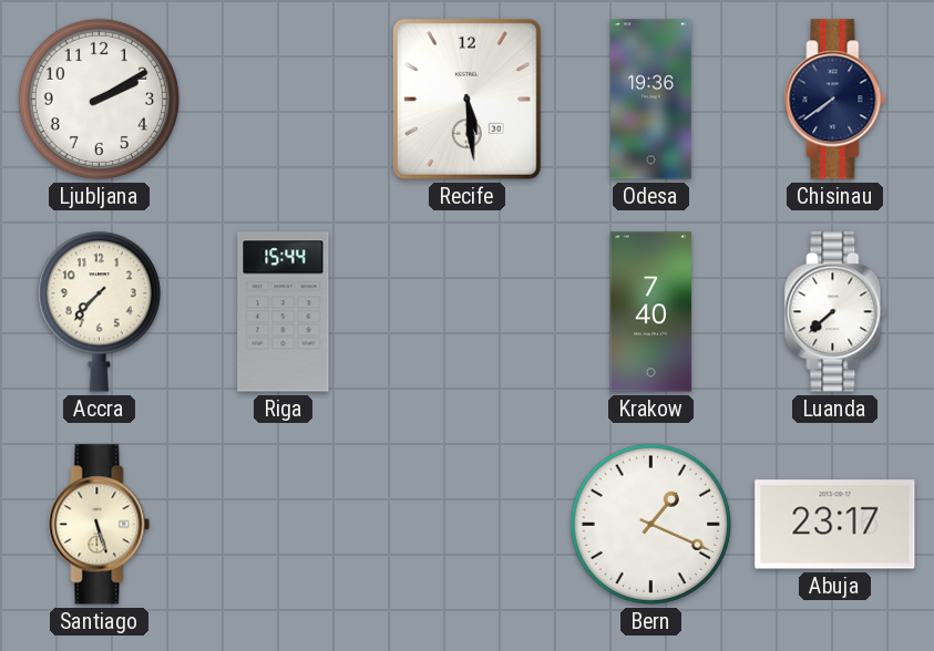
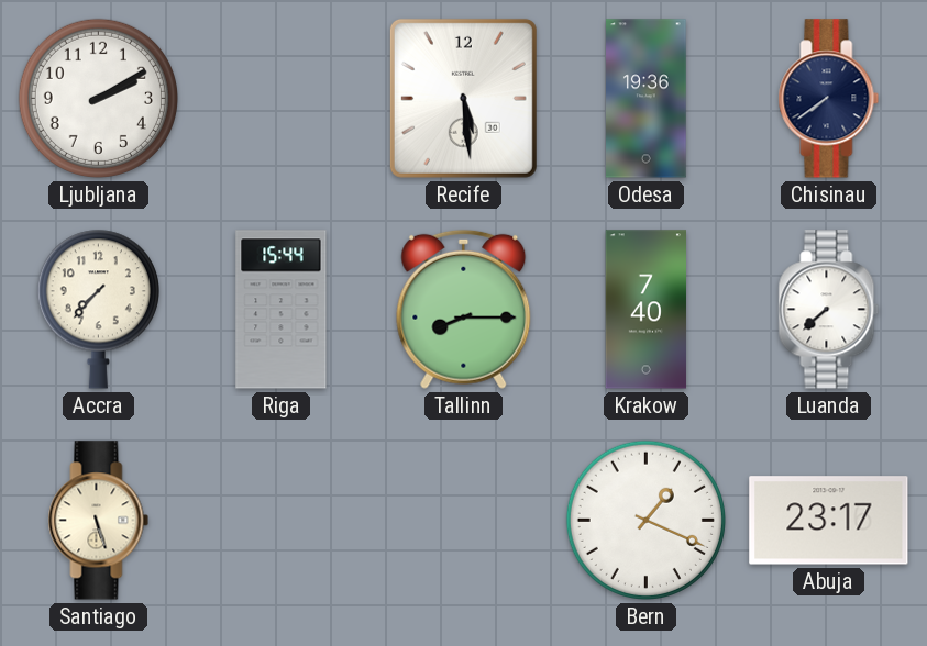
Tallinn: none -> 8:15 (464, 309)
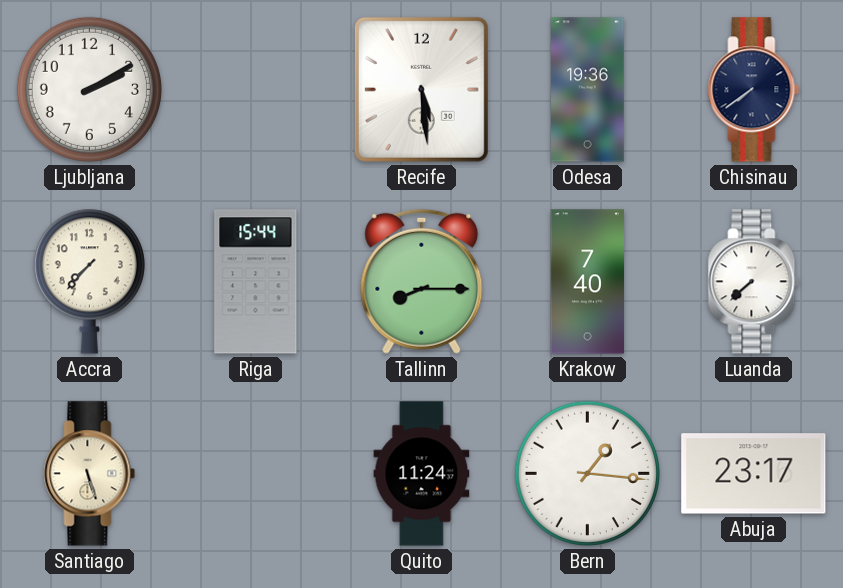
Quito: none -> 11:24 (422, 474)
Bern: 1:19 -> 1:16 (587, 473)
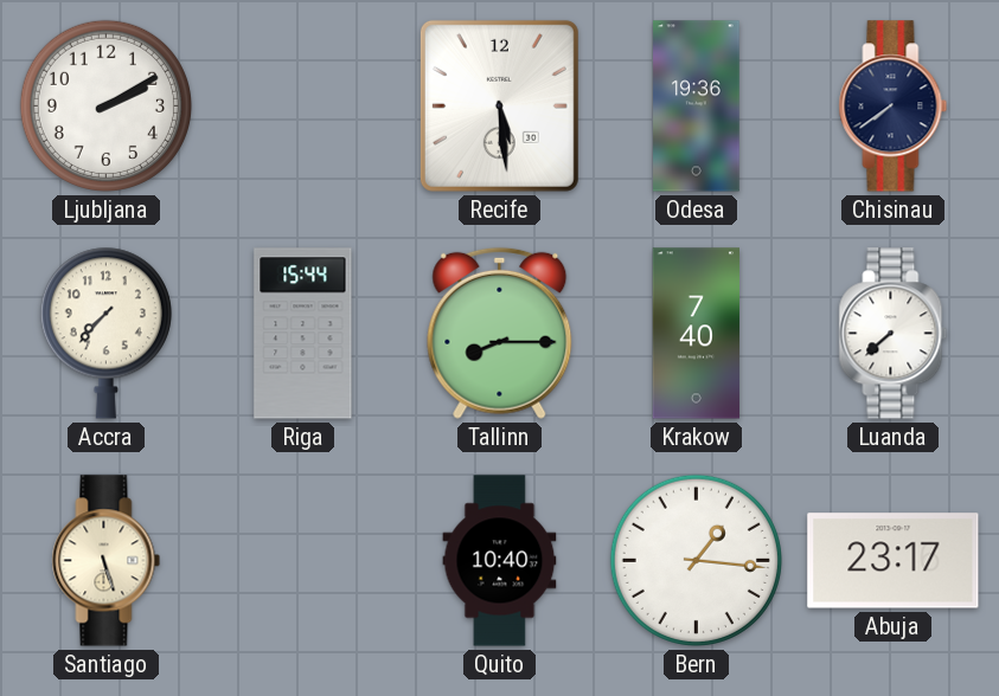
Quito: 11:24 -> 10:40 (500, 561)
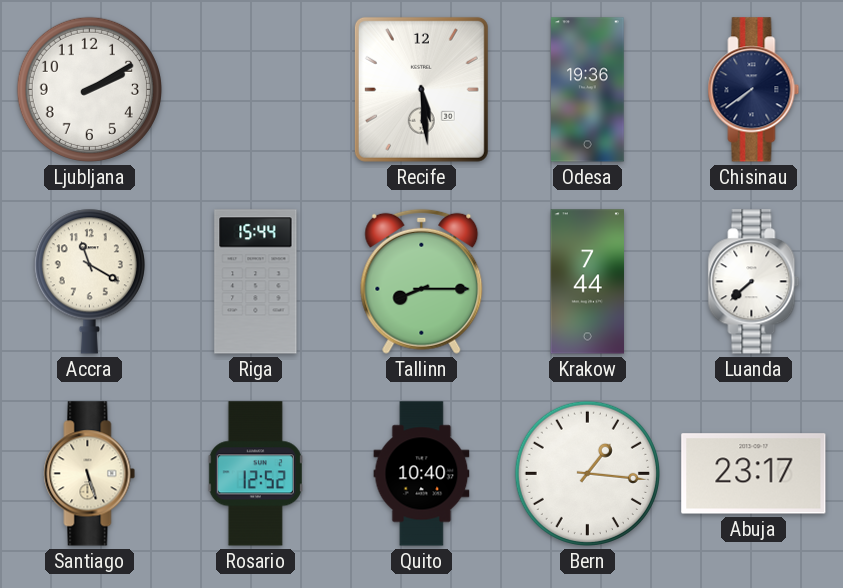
Accra: 7:37 -> 11:20 (89, 281)
Krakow: 7:40 -> 7:44 (587, 282)
Rosario: none -> 12:52 (255, 474)
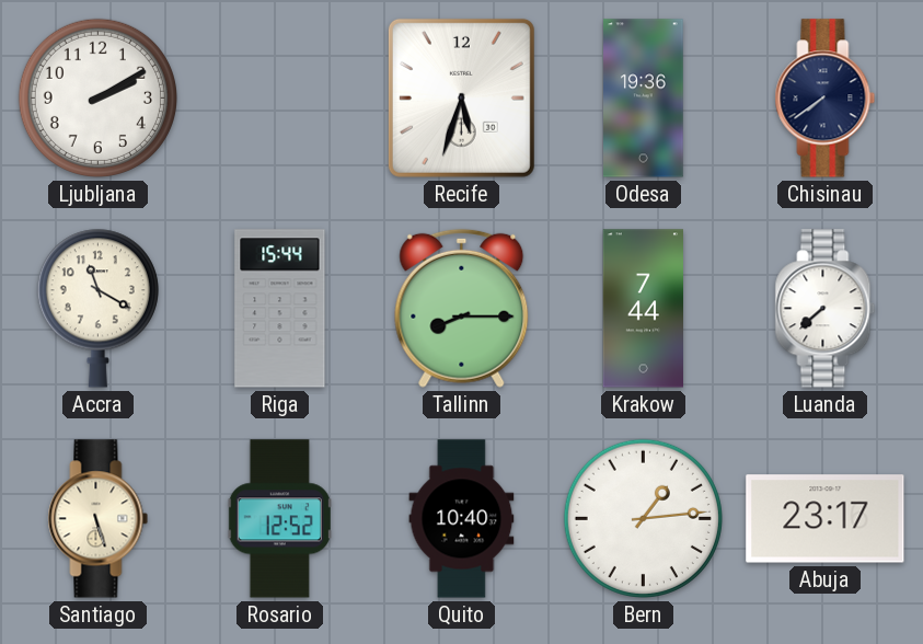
Recife: 5:29 -> 5:33 (461, 97)
Bern: 1:16 -> 1:14 (643, 518)
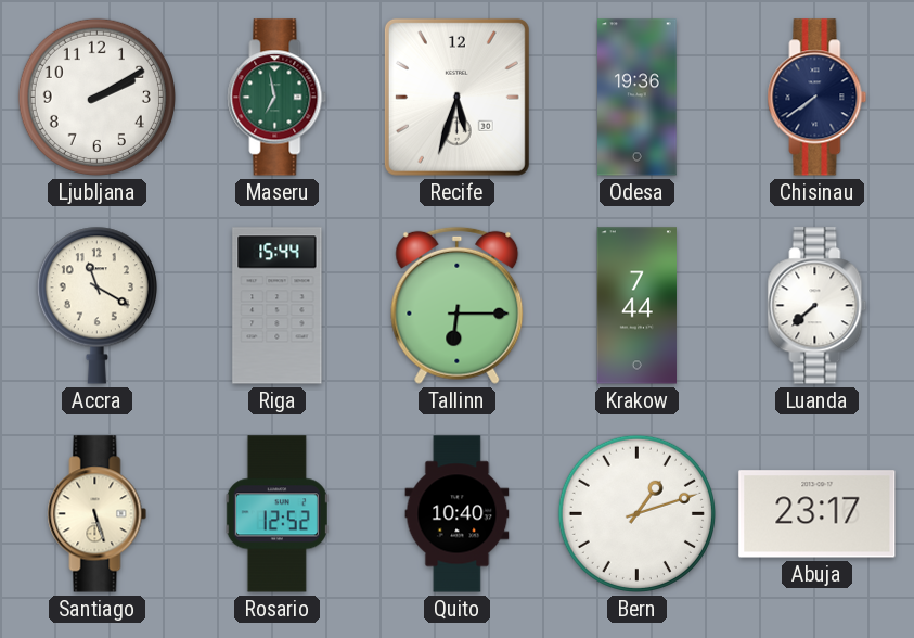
Maseru: none -> 6:58 (278, 98)
Tallinn: 8:15 -> 6:15 (458, 305)
Bern: 1:14 -> 1:12 (636, 513)
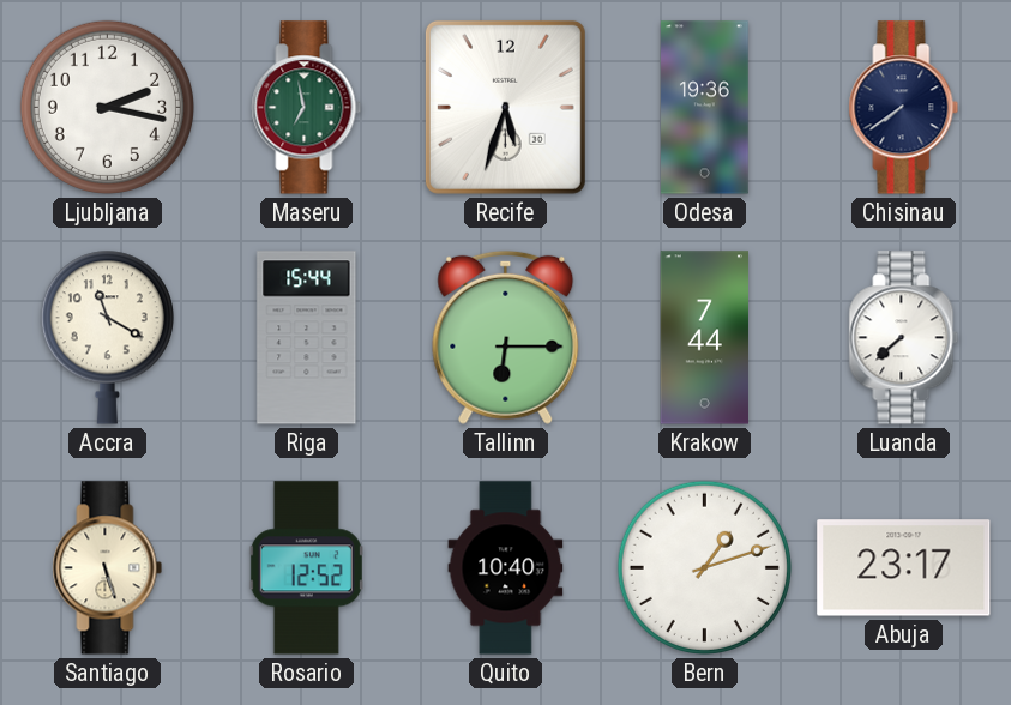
Ljubljana: 2:10 -> 2:17 (107, 107)
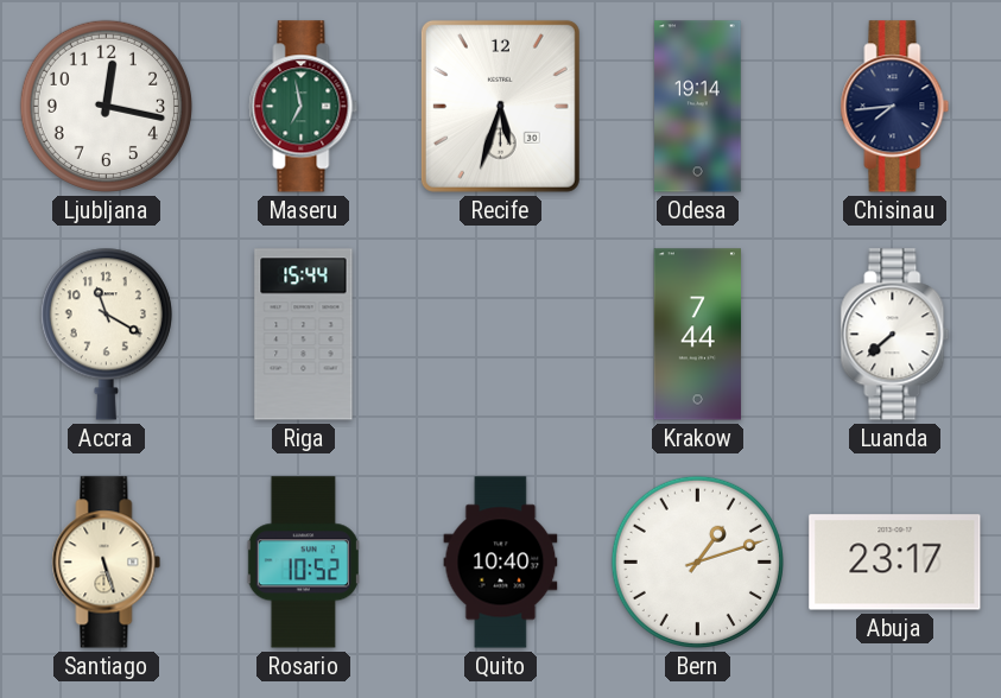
Ljubljana: 2:17 -> 12:17 (106, 106)
Odesa: 19:36 -> 19:14 (698, 107)
Chisinau: 7:39 -> 7:44 (895, 107)
Tallinn: 6:15 -> none (506, 337)
Rosario: 12:52 -> 10:52 (303, 563)
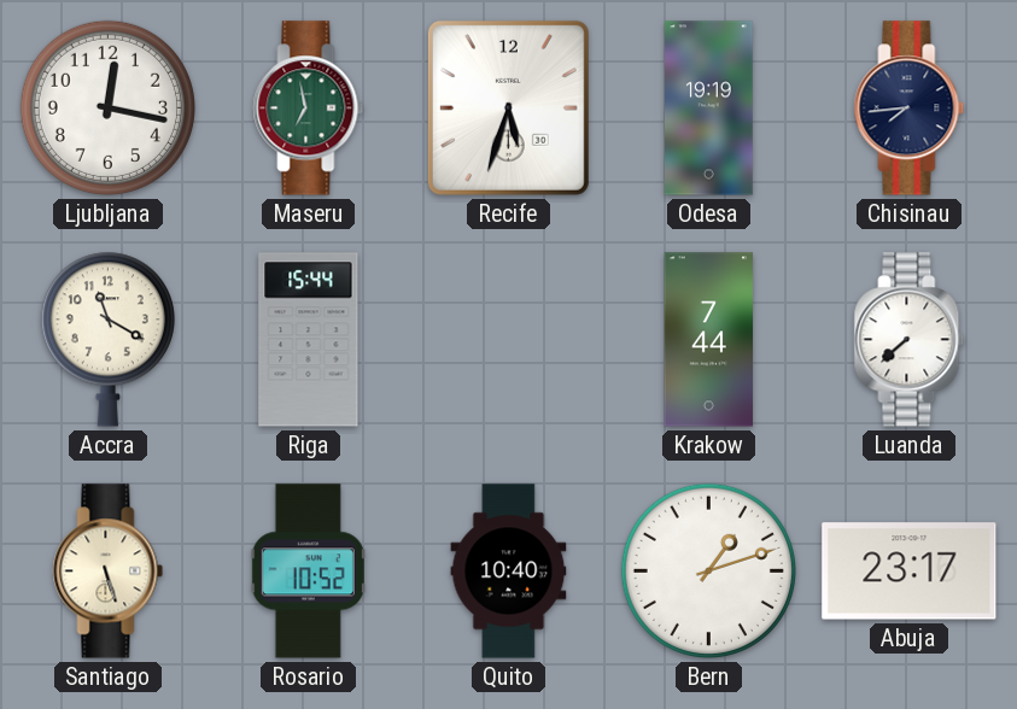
Odesa: 19:14 -> 19:19 (709, 109)
